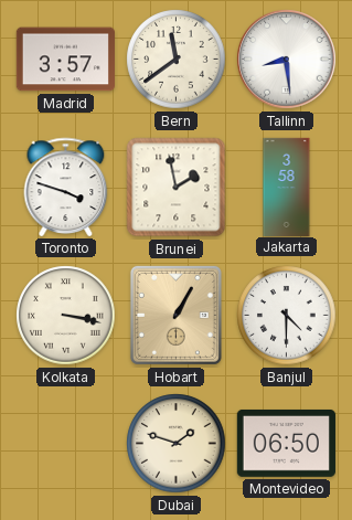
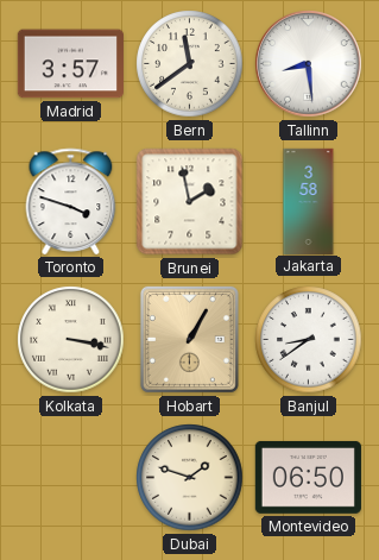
Banjul: 4:30 -> 8:39 (309, 340)
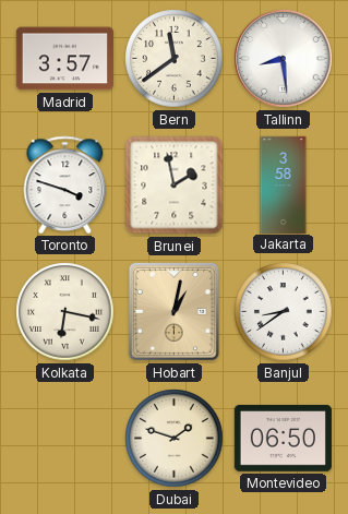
Kolkata: 3:17 -> 6:17 (65, 312)
Hobart: 1:05 -> 1:02 (173, 311)
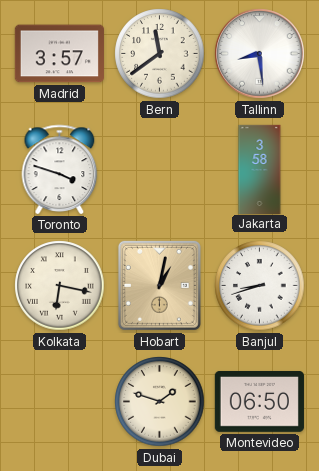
Brunei: 1:58 -> none (175, 186)
Banjul: 8:39 -> 8:42 (260, 286)
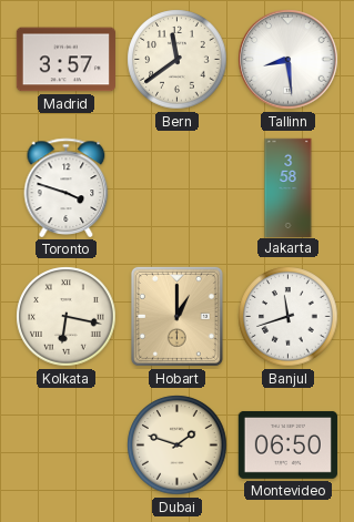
Hobart: 1:02 -> 1:00 (176, 316)
Banjul: 8:42 -> 11:42 (289, 317)
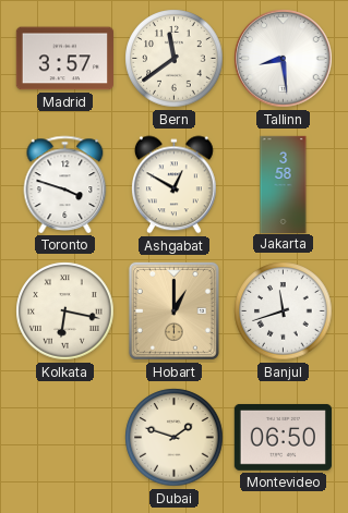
Ashgabat: none -> 12:50 (173, 185)
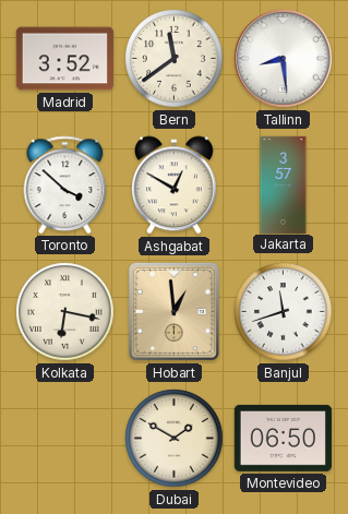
Madrid: 3:57 -> 3:52 (64, 59)
Toronto: 3:48 -> 3:52 (65, 184)
Jakarta: 3:58 -> 3:57 (284, 184)
Hobart: 1:00 -> 12:59 (173, 311)
Dubai: 1:48 -> 1:50 (175, 439)
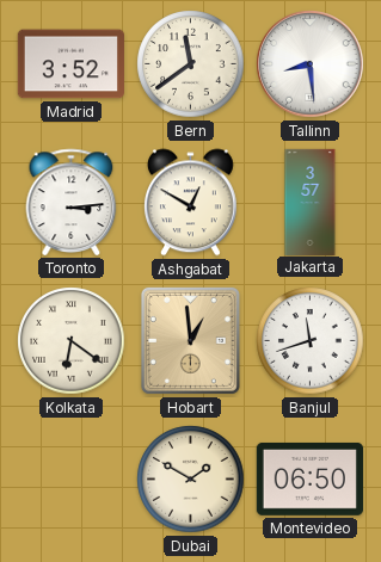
Toronto: 3:52 -> 3:14 (72, 202)
Kolkata: 6:17 -> 6:21 (72, 341)
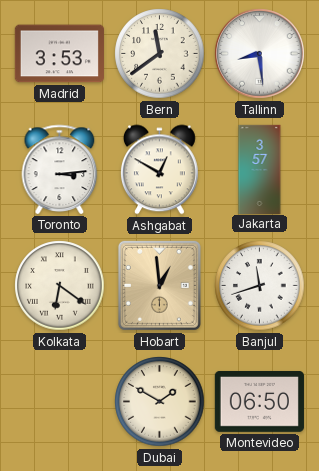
Madrid: 3:52 -> 3:53 (59, 54)
